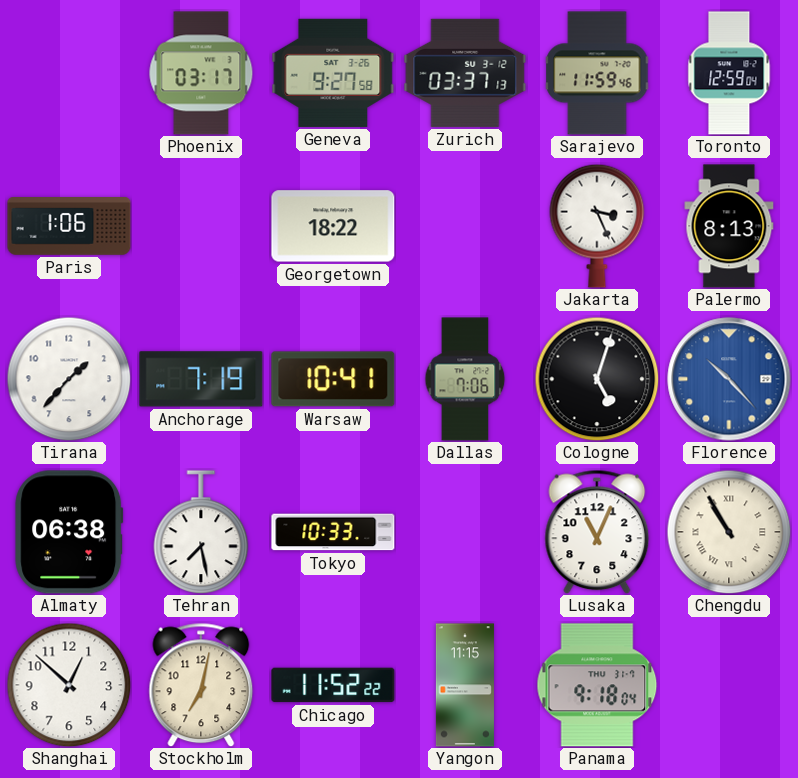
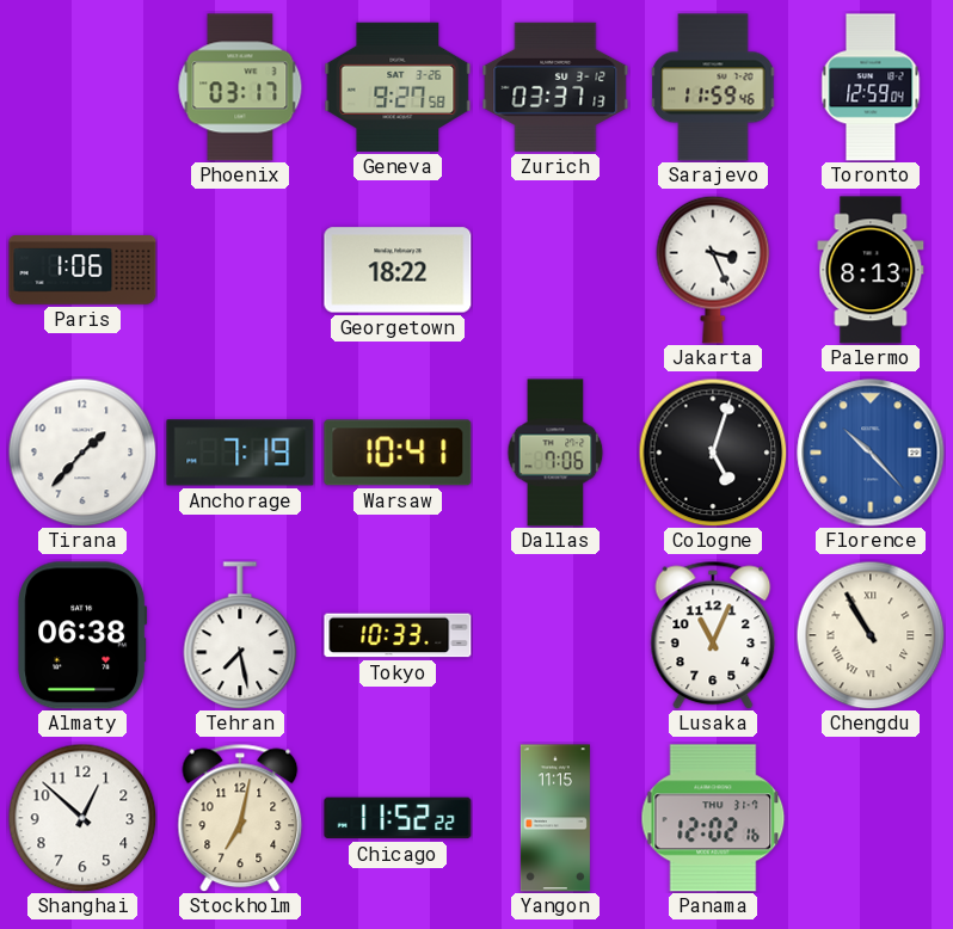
Panama: 9:18 -> 12:02 (713, 818)
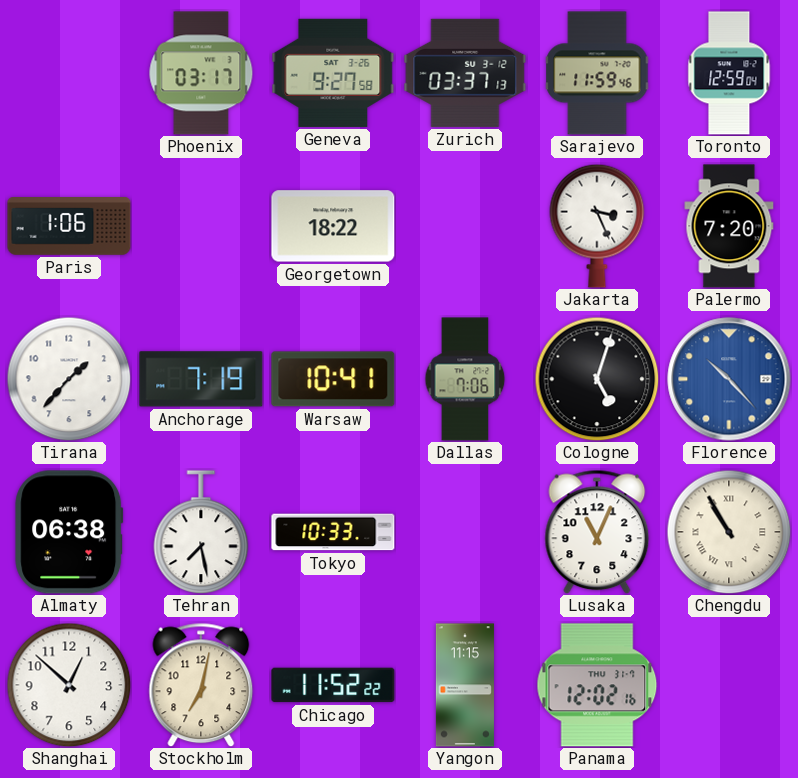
Palermo: 8:13 -> 7:20 (729, 226)
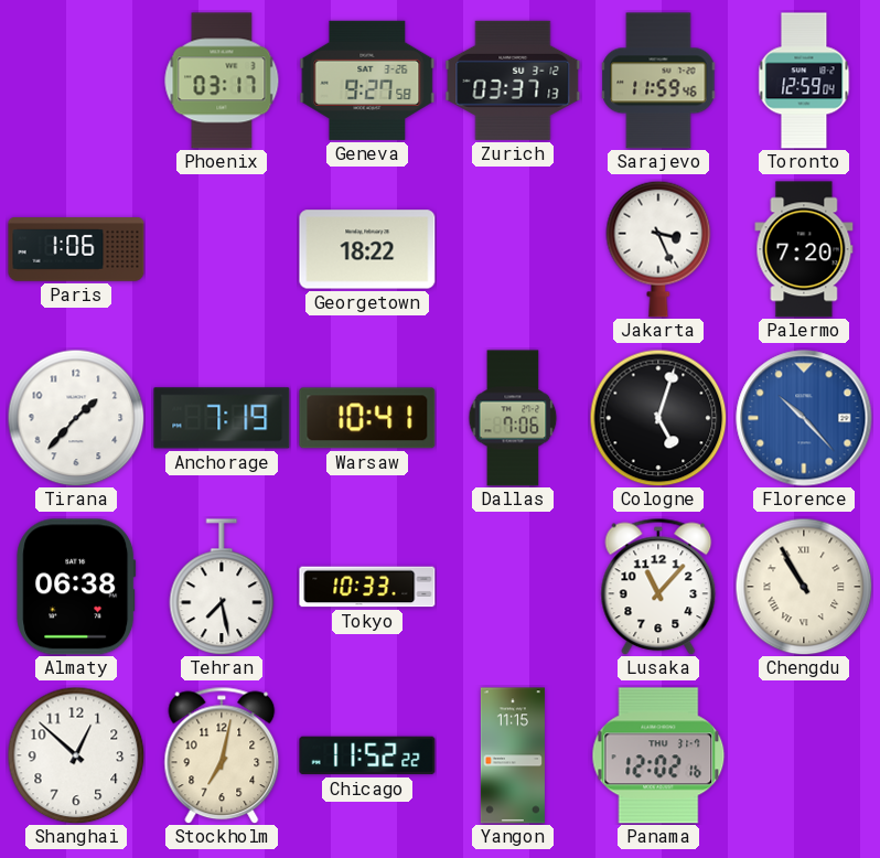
Lusaka: 11:04 -> 11:07 (658, 587)
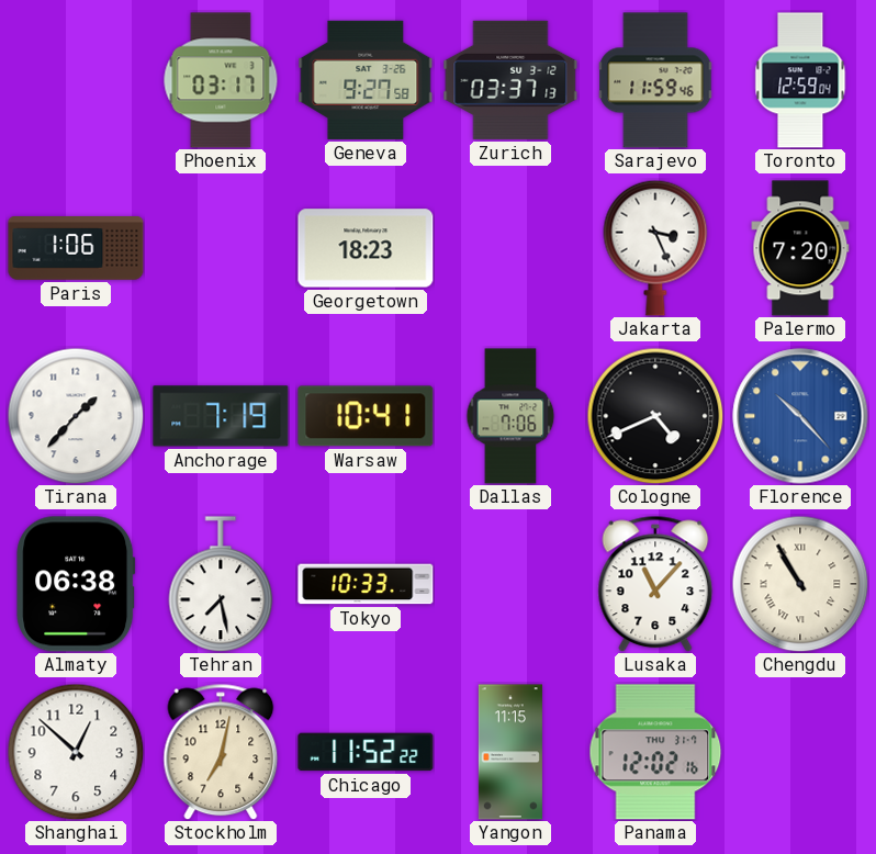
Georgetown: 18:22 -> 18:23 (366, 248)
Cologne: 5:03 -> 4:41 (655, 416)
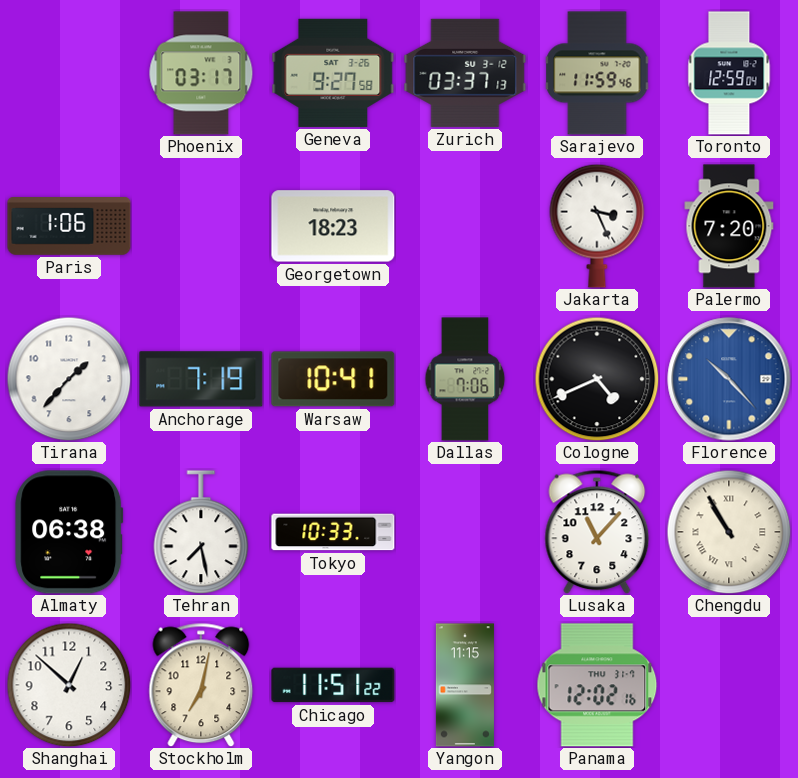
Chicago: 11:52 -> 11:51 (333, 685)
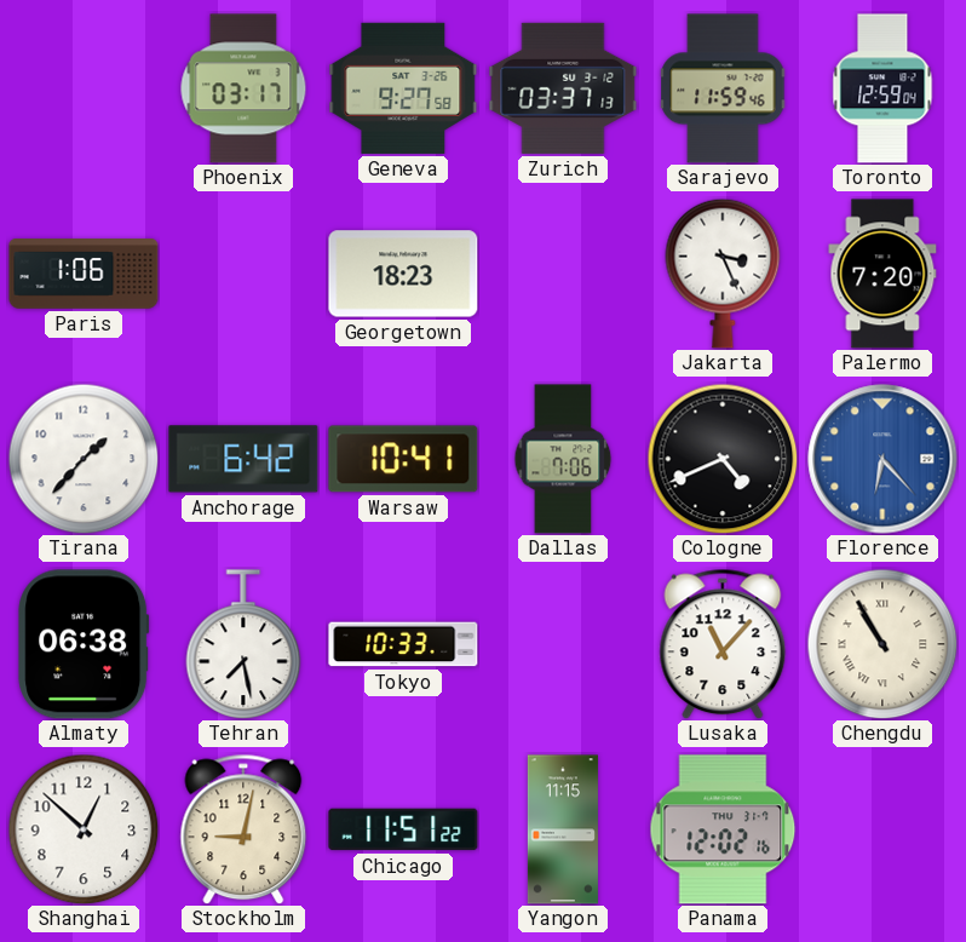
Anchorage: 7:19 -> 6:42 (243, 459)
Florence: 10:23 -> 6:23 (882, 459)
Stockholm: 7:02 -> 9:02 (243, 829)
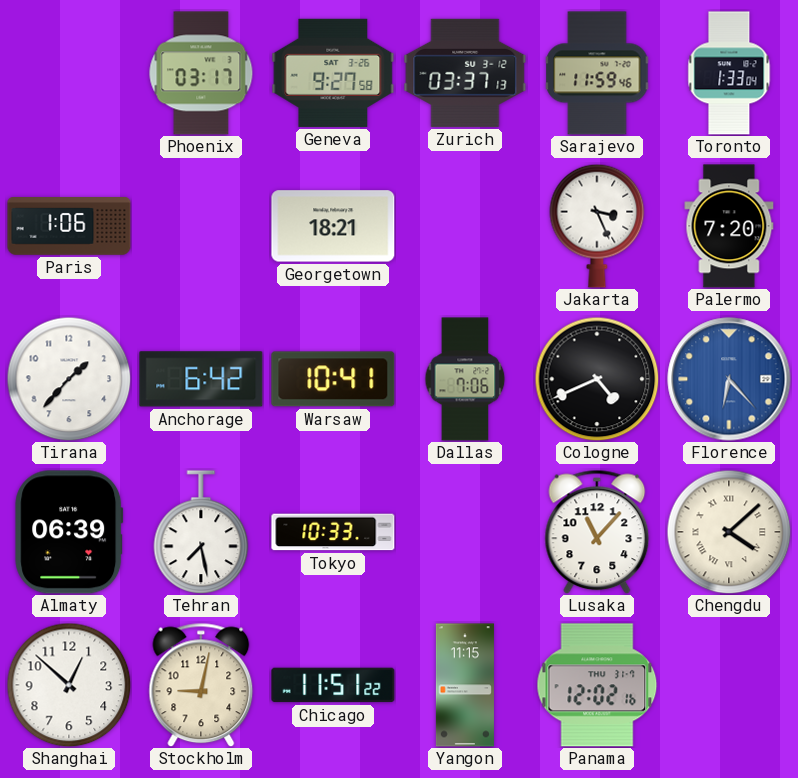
Toronto: 12:59 -> 1:33 (729, 73)
Georgetown: 18:23 -> 18:21 (333, 226)
Almaty: 06:38 -> 06:39 (69, 532)
Chengdu: 10:55 -> 4:08 (729, 532)
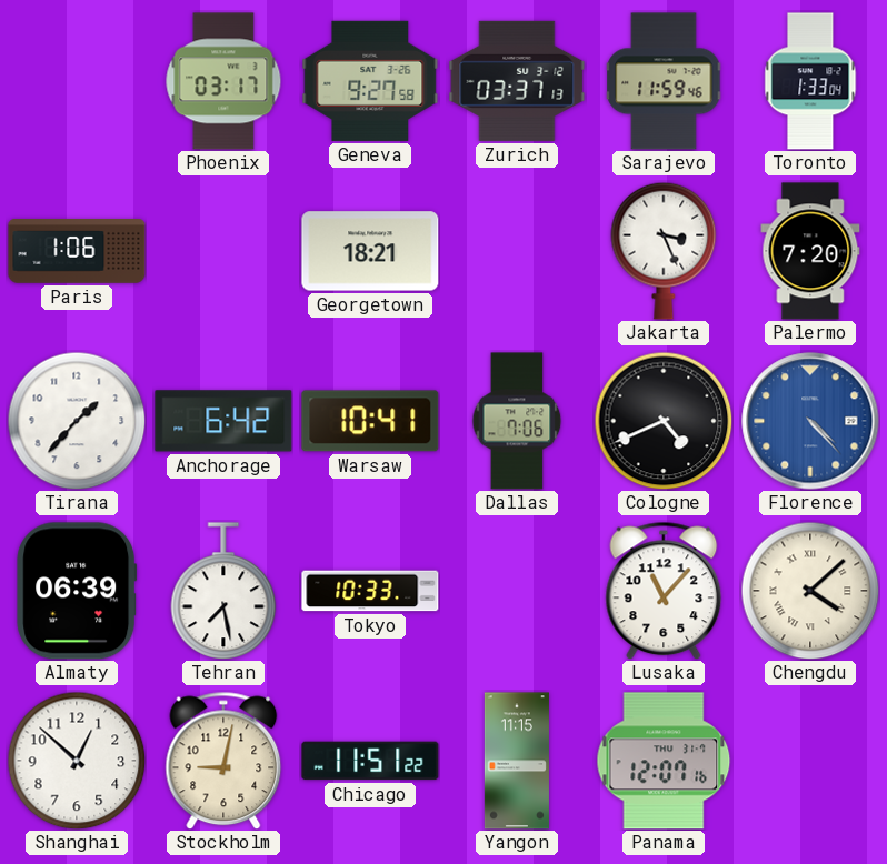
Florence: 6:23 -> 4:23 (810, 421)
Panama: 12:02 -> 12:07 (664, 761)
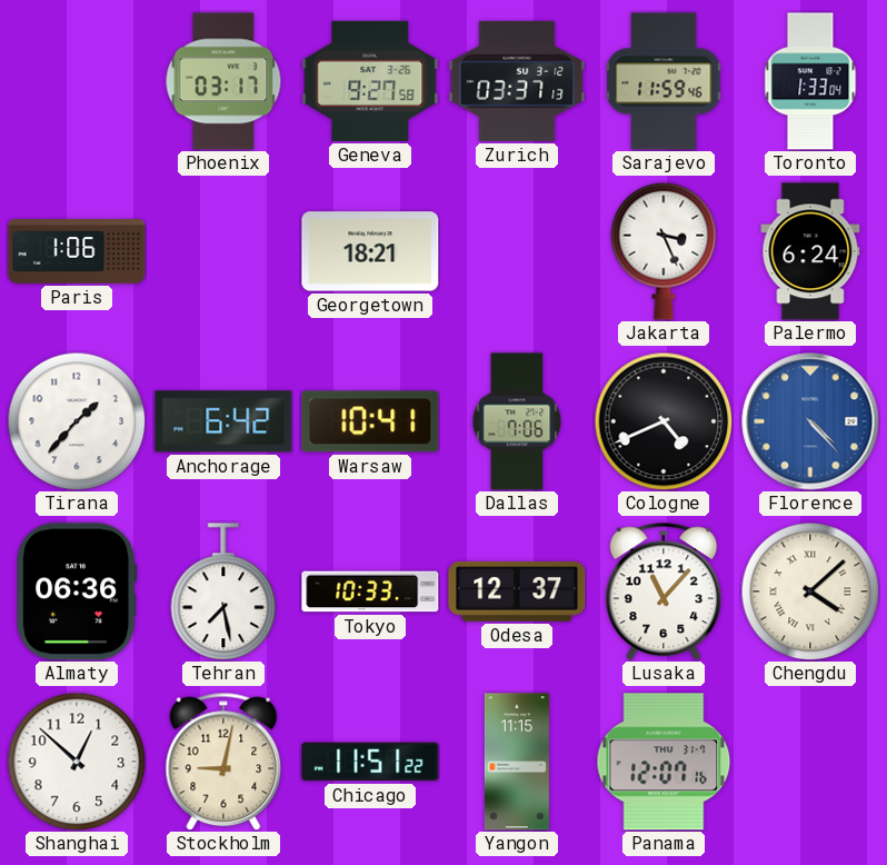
Palermo: 7:20 -> 6:24 (810, 251)
Almaty: 06:39 -> 06:36 (77, 591)
Odesa: none -> 12:37 (517, 591)
